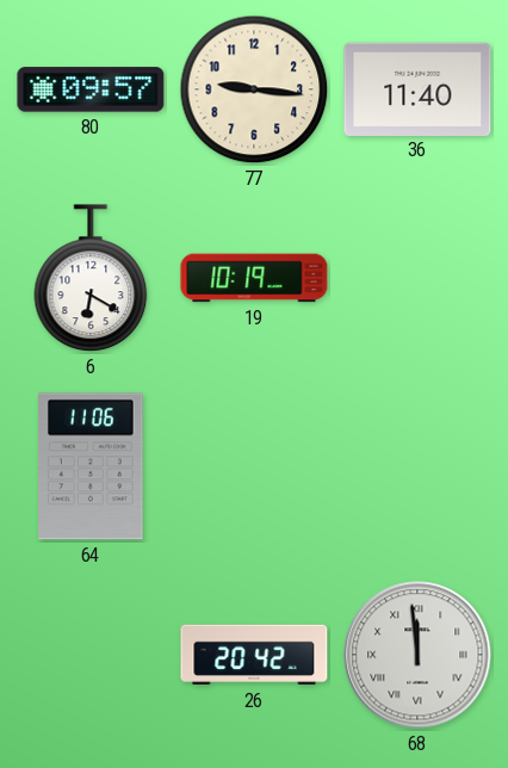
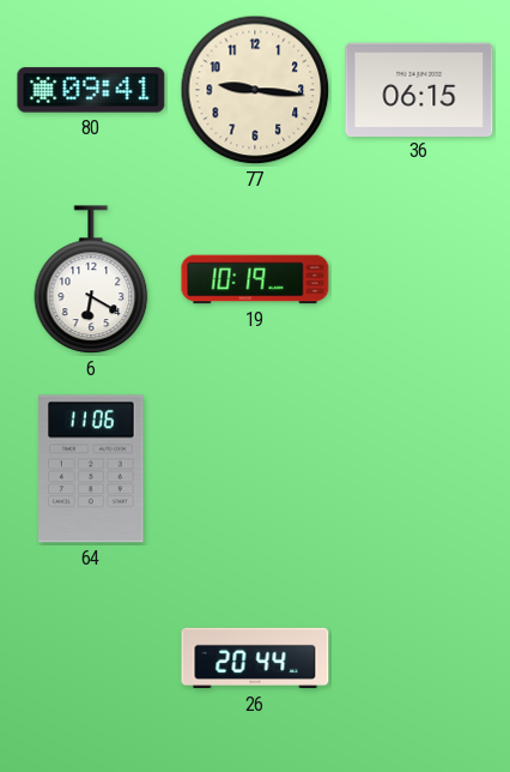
80: 09:57 -> 09:41 (91, 90)
36: 11:40 -> 06:15 (419, 89)
26: 20:42 -> 20:44 (255, 658)
68: 11:59 -> none (417, 655)
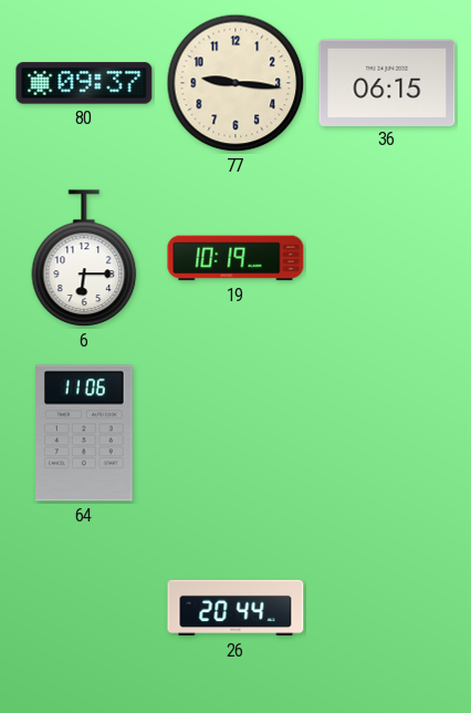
80: 09:41 -> 09:37 (84, 83)
6: 6:20 -> 6:15 (84, 258)
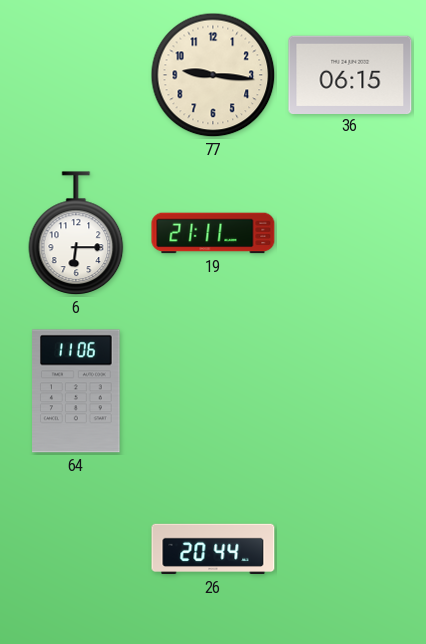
80: 09:37 -> none (84, 83)
19: 10:19 -> 21:11 (213, 233)
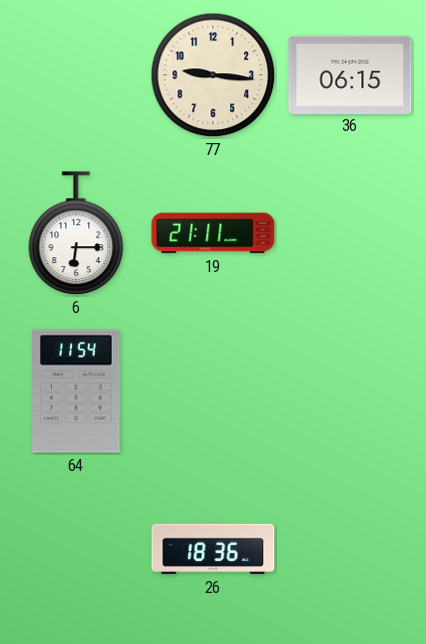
64: 11:06 -> 11:54 (76, 391)
26: 20:44 -> 18:36 (213, 549)
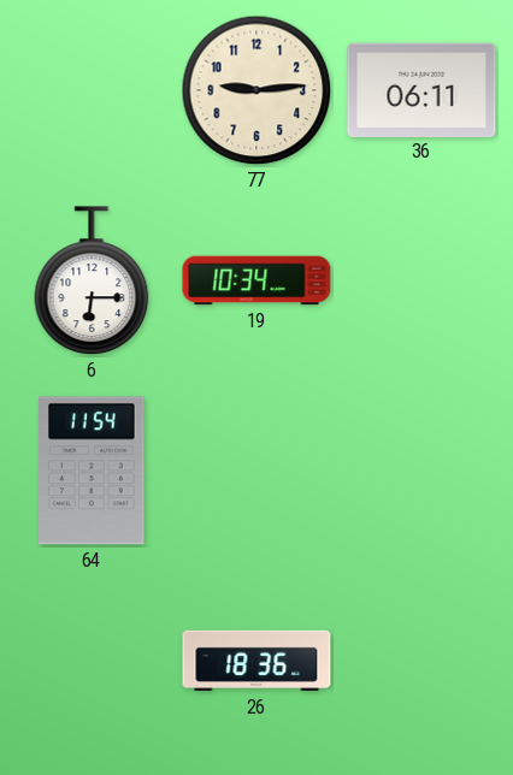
77: 9:16 -> 9:14 (256, 90)
36: 06:15 -> 06:11 (421, 89)
19: 21:11 -> 10:34 (256, 280)
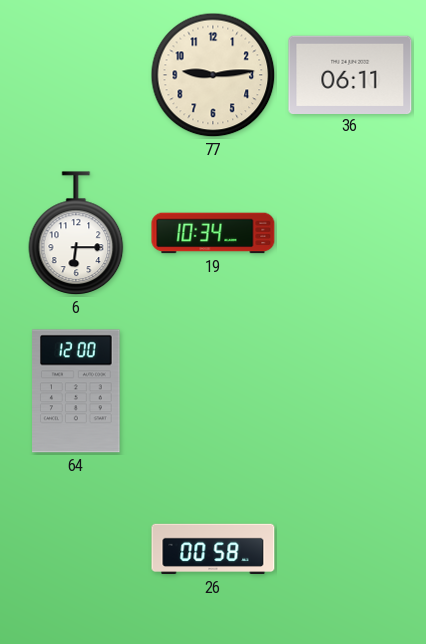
64: 11:54 -> 12:00 (76, 391)
26: 18:36 -> 00:58 (213, 549)
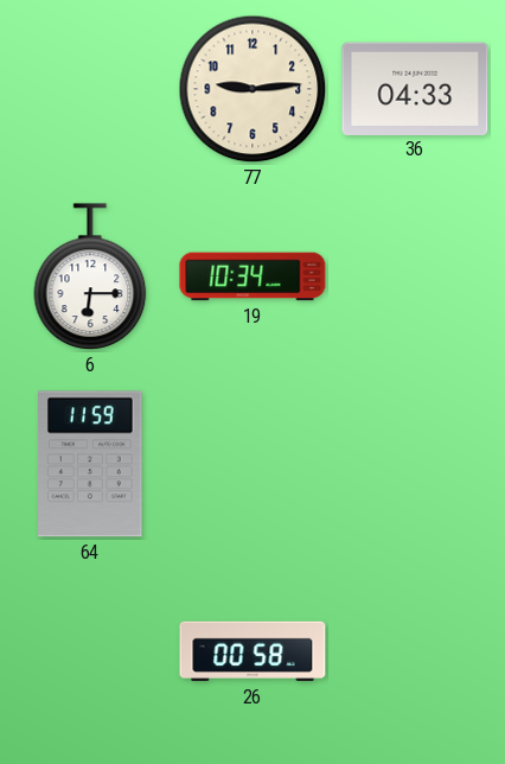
36: 06:11 -> 04:33 (415, 88)
64: 12:00 -> 11:59 (90, 464)
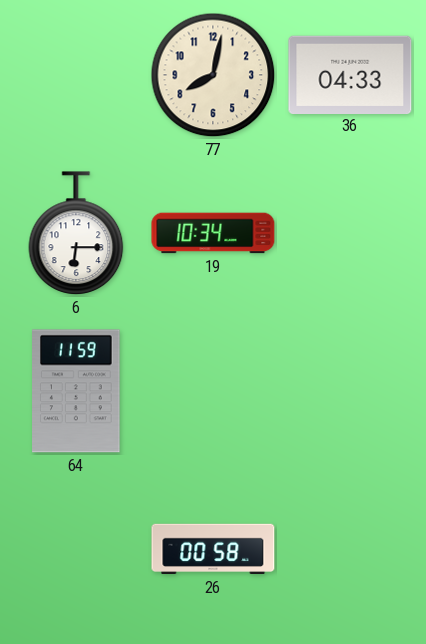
77: 9:14 -> 8:02 (213, 75)
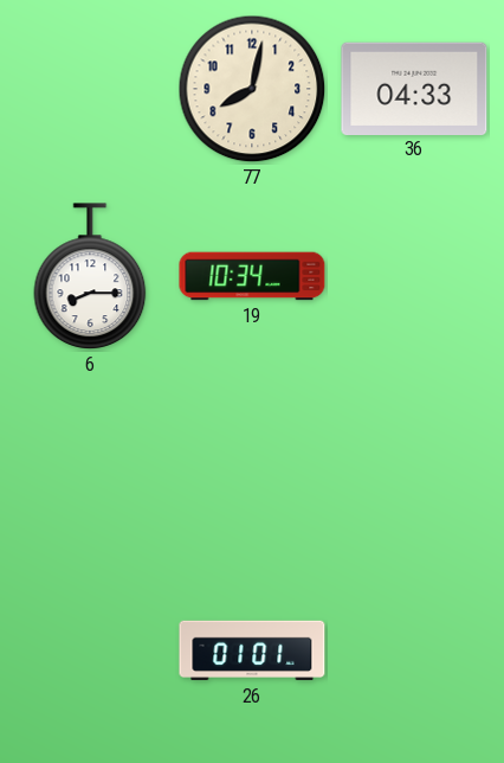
6: 6:15 -> 8:15 (90, 276)
64: 11:59 -> none (76, 391)
26: 00:58 -> 01:01 (252, 650)
